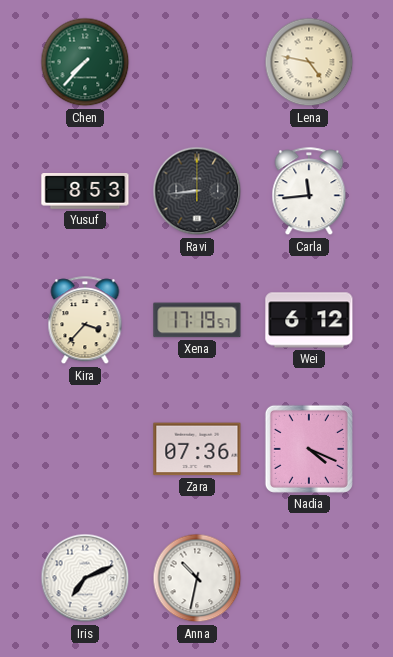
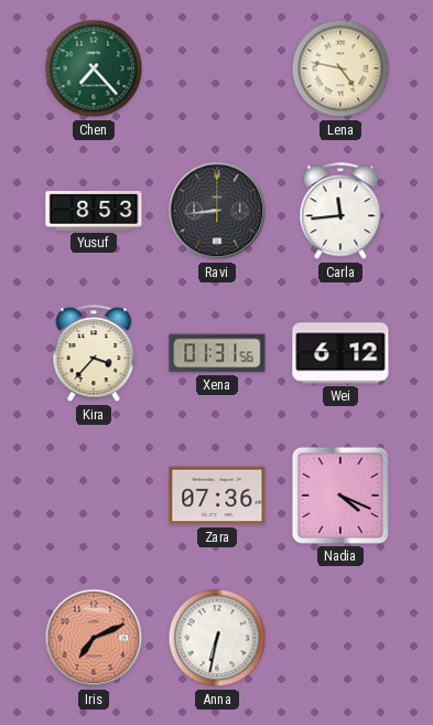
Chen: 7:37 -> 7:23 (94, 68)
Xena: 17:19 -> 01:31 (217, 353)
Iris dial: white -> salmon (94, 638)
Anna: 10:32 -> 6:32 (217, 638)
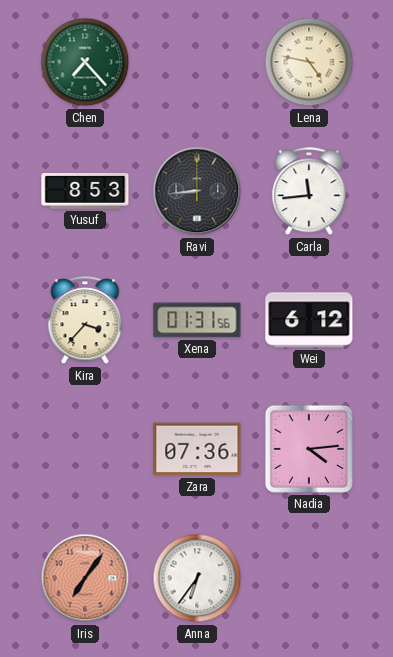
Nadia: 4:19 -> 4:14 (309, 449)
Iris: 7:11 -> 7:06 (85, 578)
Anna: 6:32 -> 6:36 (197, 578)
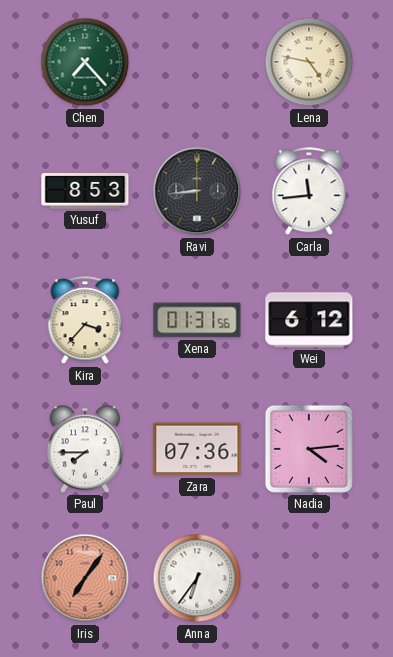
Paul: none -> 7:45 (85, 449)
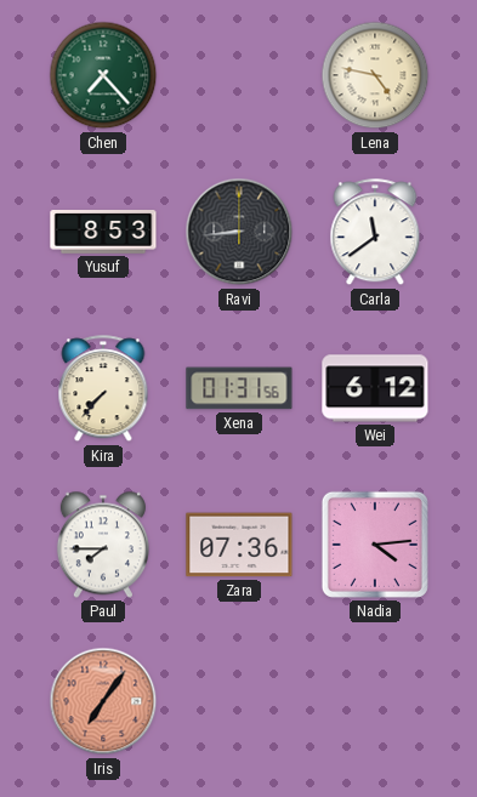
Carla: 11:44 -> 11:39 (375, 233)
Kira: 3:37 -> 7:37 (103, 389)
Anna: 6:36 -> none (197, 578)
